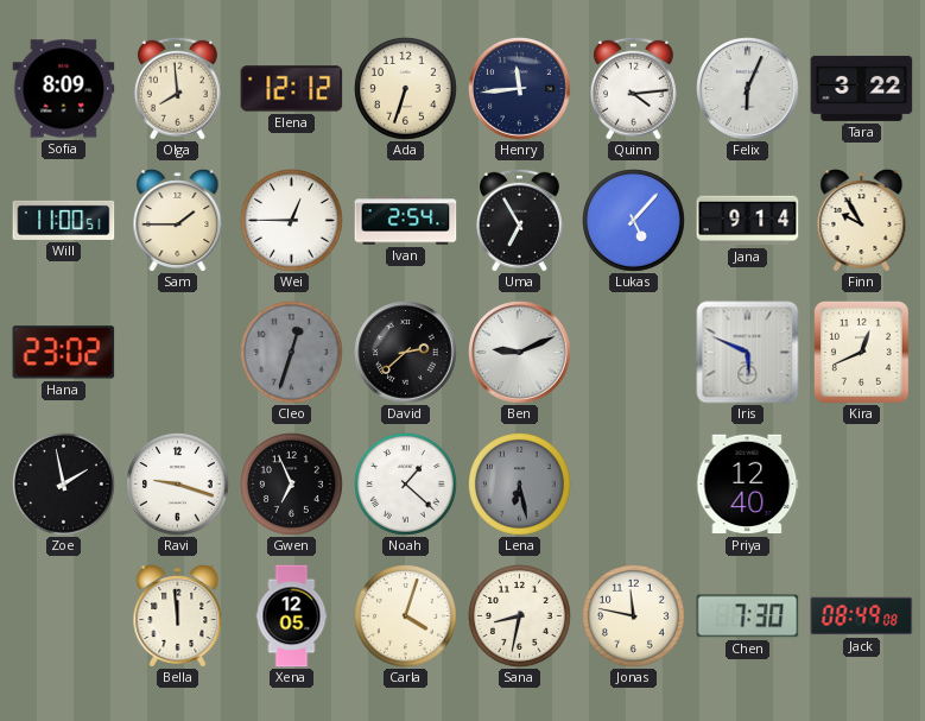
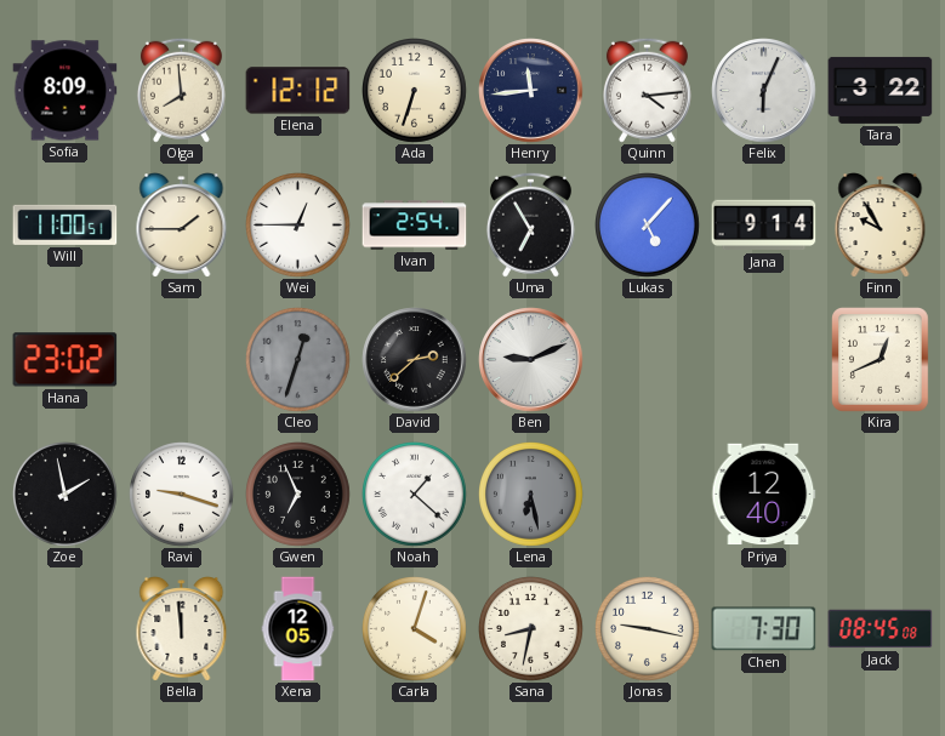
Iris: 5:49 -> none (748, 353)
Jonas: 11:47 -> 9:17 (648, 629)
Jack: 08:49 -> 08:45 (881, 629)
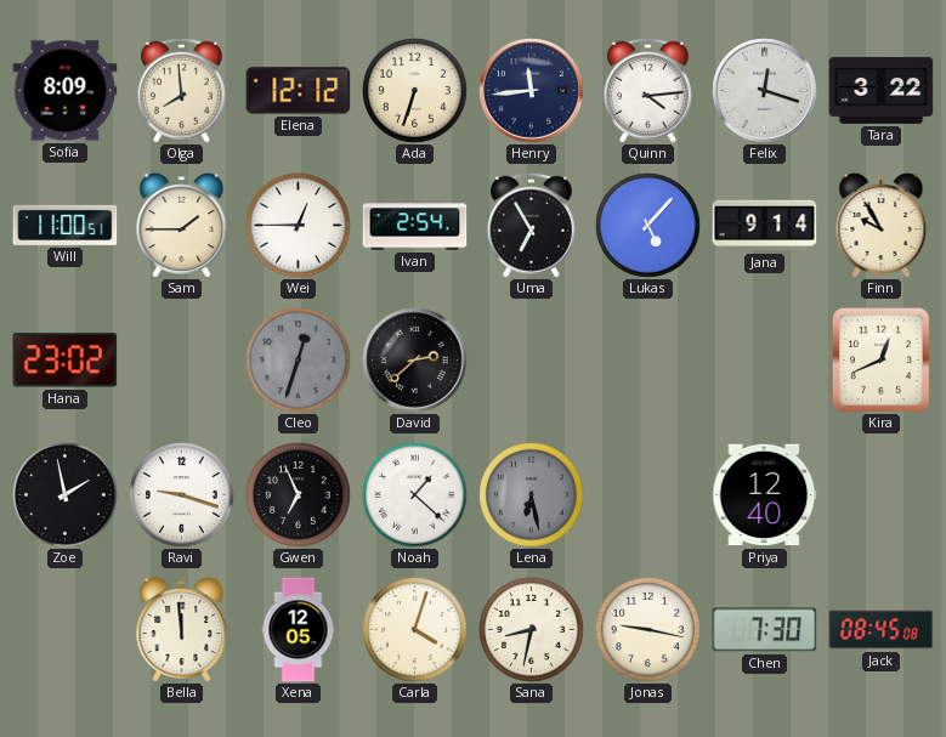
Felix: 6:04 -> 12:18 (765, 91)
Ben: 9:11 -> none (531, 360)
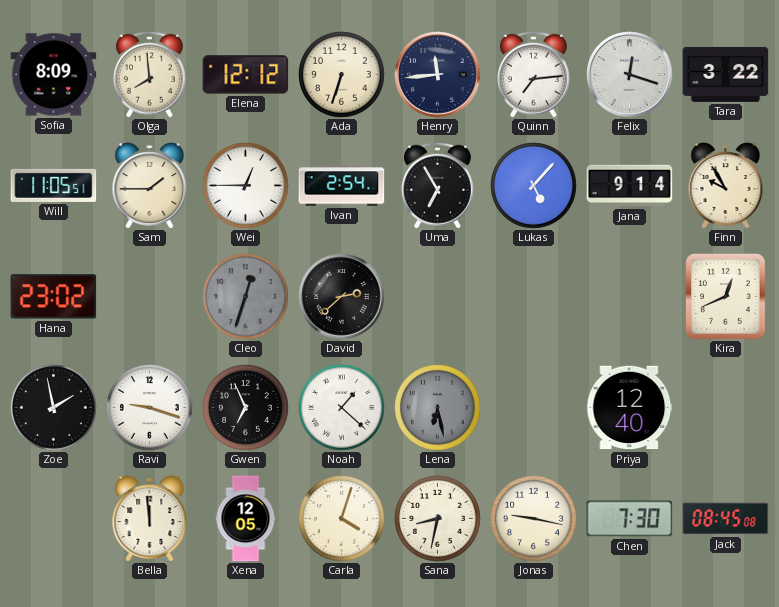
Quinn: 4:14 -> 7:14 (533, 74)
Will: 11:00 -> 11:05 (54, 185)
